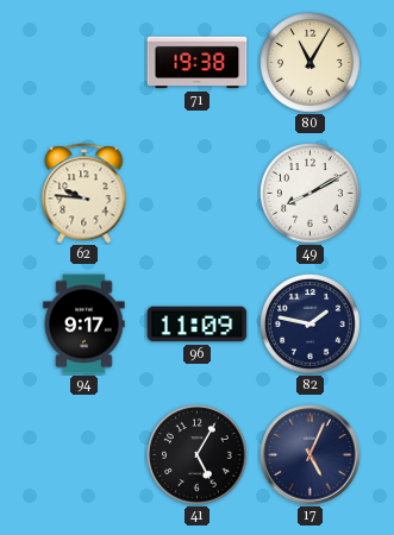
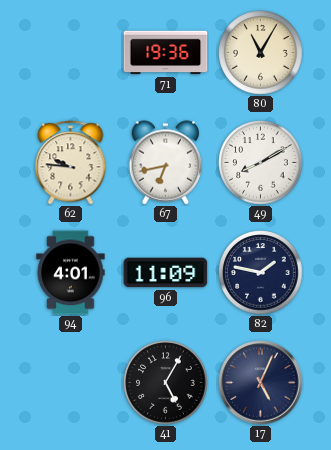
71: 19:38 -> 19:36 (166, 53)
67: none -> 6:43 (166, 163)
94: 9:17 -> 4:01 (71, 273)
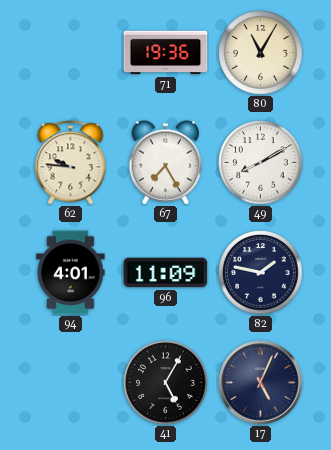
67: 6:43 -> 7:25 (166, 163)
